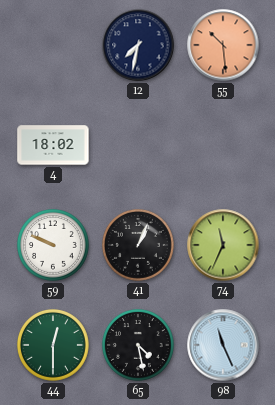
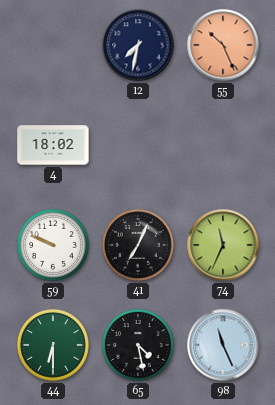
55: 10:29 -> 10:26 (223, 45)
41: 1:04 -> 7:04 (138, 245)
44: 12:30 -> 6:30 (53, 345)
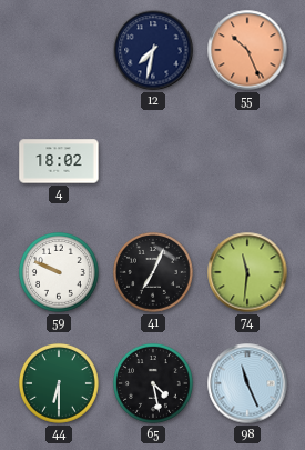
74: 11:34 -> 11:31 (247, 272)
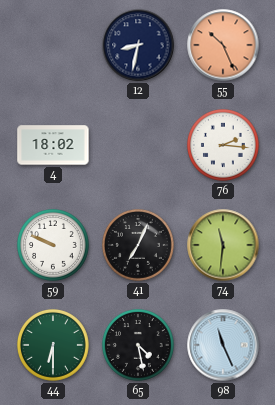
12: 7:32 -> 8:32 (138, 45)
76: none -> 2:16 (223, 145)
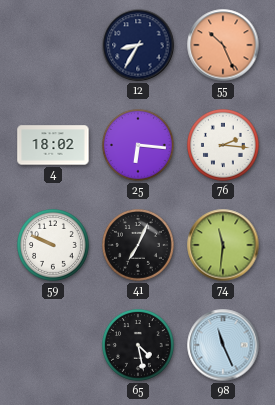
12: 8:32 -> 8:35 (138, 45)
25: none -> 6:16 (138, 145)
44: 6:30 -> none (53, 345)
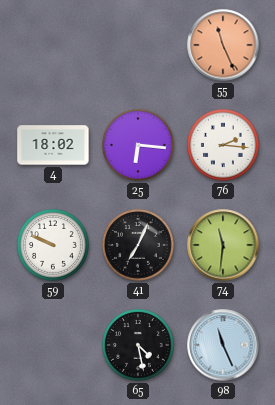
12: 8:35 -> none (138, 45)
55: 10:26 -> 11:26 (223, 45)
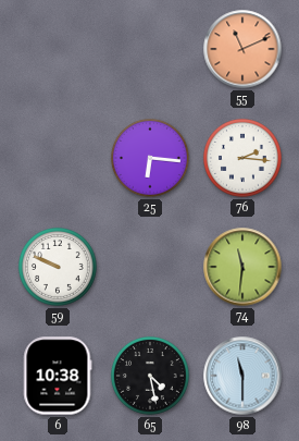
55: 11:26 -> 11:11 (242, 49)
4: 18:02 -> none (53, 145)
41: 7:04 -> none (138, 245)
6: none -> 10:38 (58, 376)
98: 11:26 -> 11:30 (242, 376)
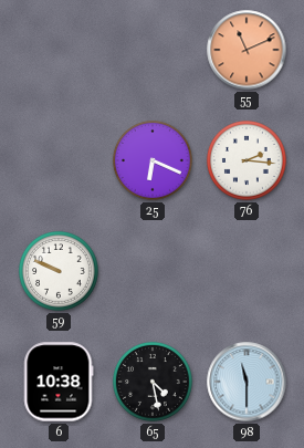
25: 6:16 -> 6:19 (153, 160)
74: 11:31 -> none (242, 267)
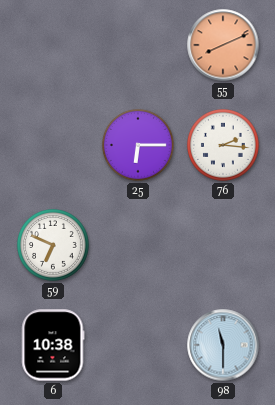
55: 11:11 -> 8:11 (223, 45)
25: 6:19 -> 6:15 (138, 145)
59: 9:49 -> 6:49 (53, 245)
65: 4:28 -> none (153, 382)
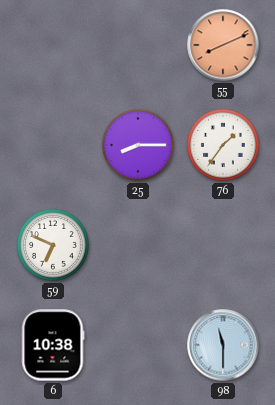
25: 6:15 -> 8:15 (138, 145)
76: 2:16 -> 1:36 (223, 145)
